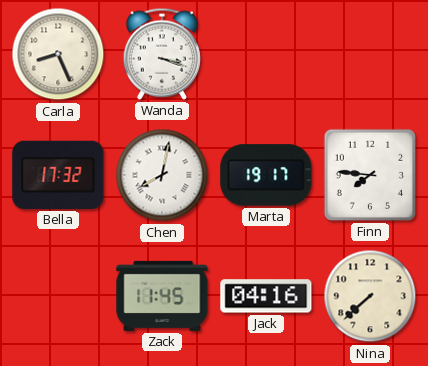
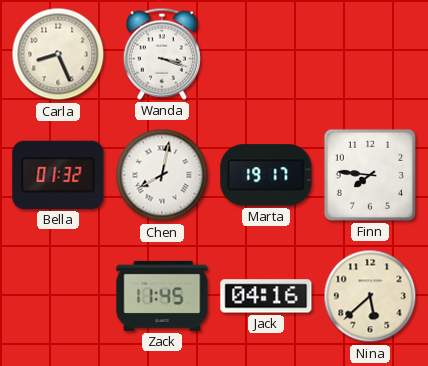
Bella: 17:32 -> 01:32 (58, 175)
Nina: 7:38 -> 5:38 (370, 296)
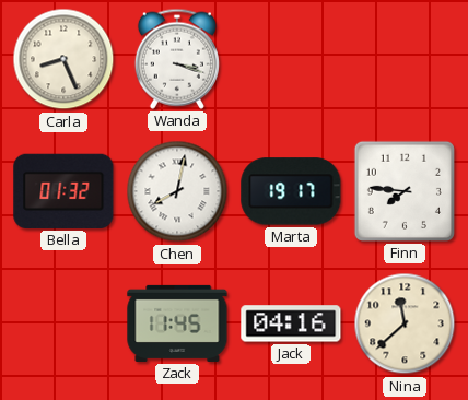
Nina: 5:38 -> 11:38 (405, 323)
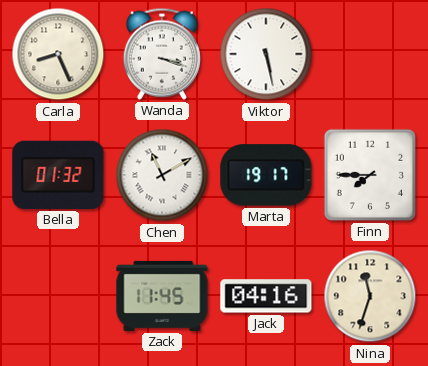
Viktor: none -> 5:28 (266, 54)
Chen: 8:02 -> 11:10 (162, 175)
Finn: 7:46 -> 7:45 (370, 175)
Nina: 11:38 -> 11:33 (370, 296)
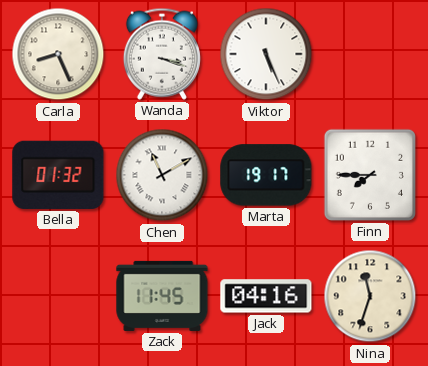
Viktor: 5:28 -> 5:26 (266, 54)
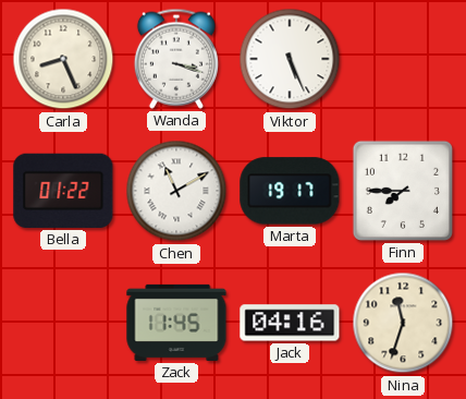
Bella: 01:32 -> 01:22 (63, 191)
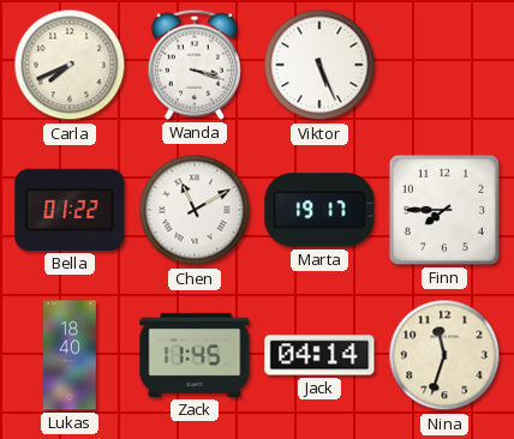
Carla: 8:26 -> 7:41 (70, 65)
Lukas: none -> 18:40 (71, 355)
Jack: 04:16 -> 04:14 (319, 355)
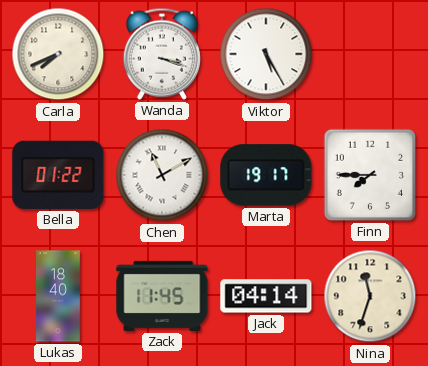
Viktor: 5:26 -> 5:25 (266, 54)
